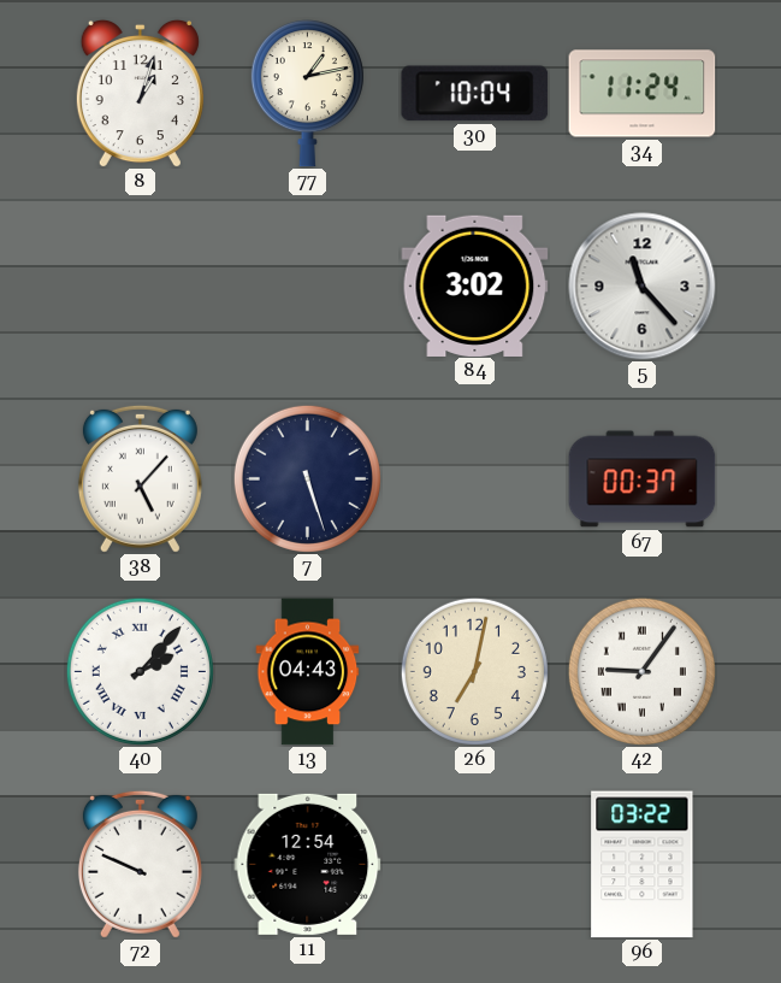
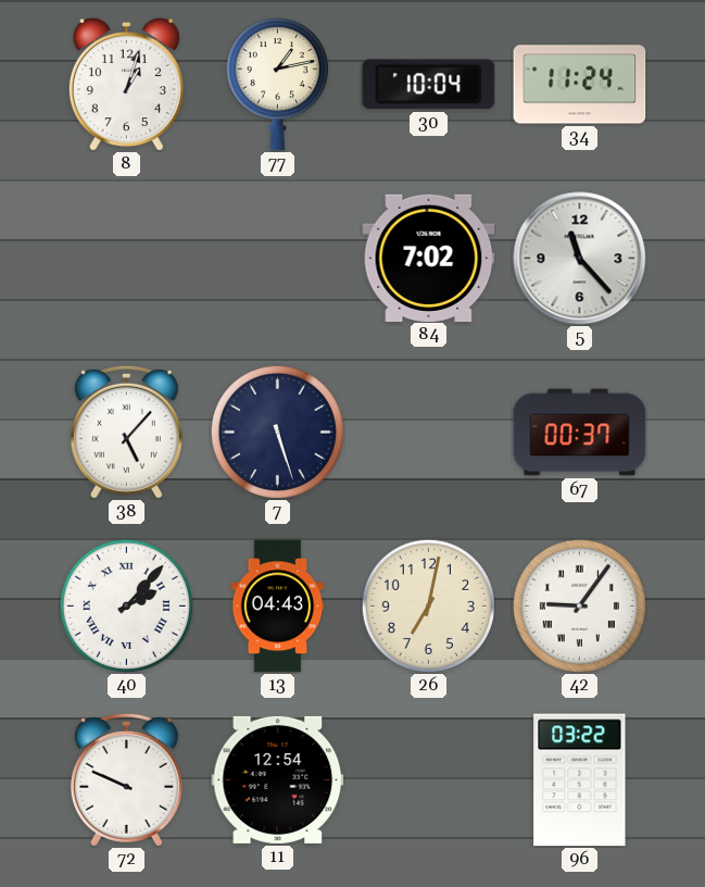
84: 3:02 -> 7:02 (429, 258)
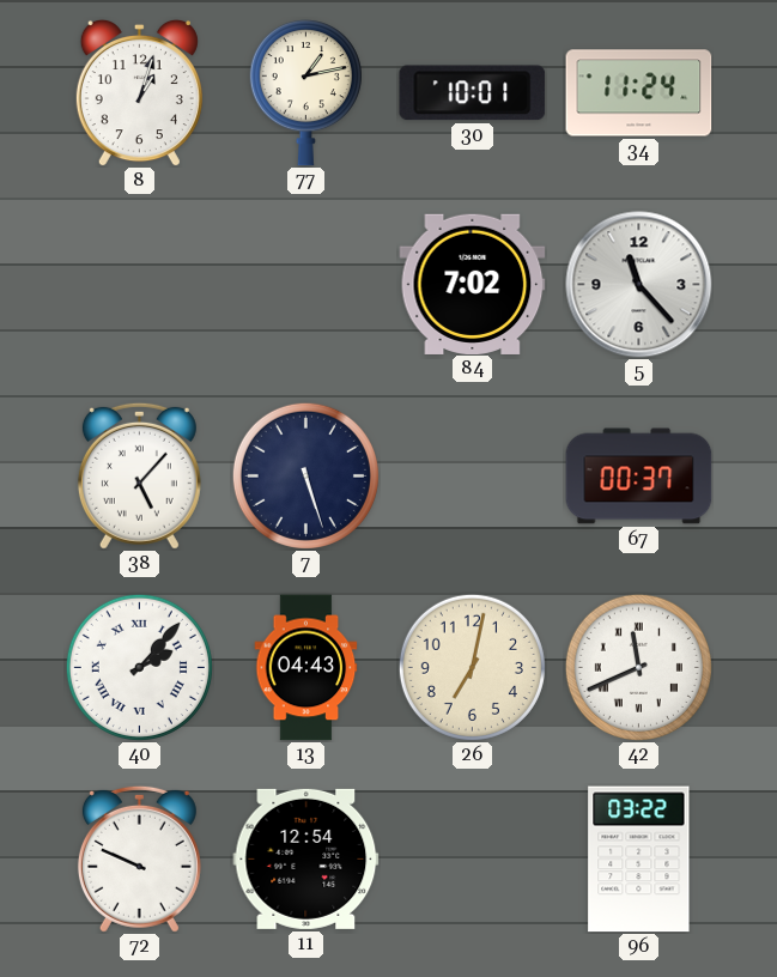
30: 10:04 -> 10:01 (473, 93)
42: 9:06 -> 11:41 (638, 667)
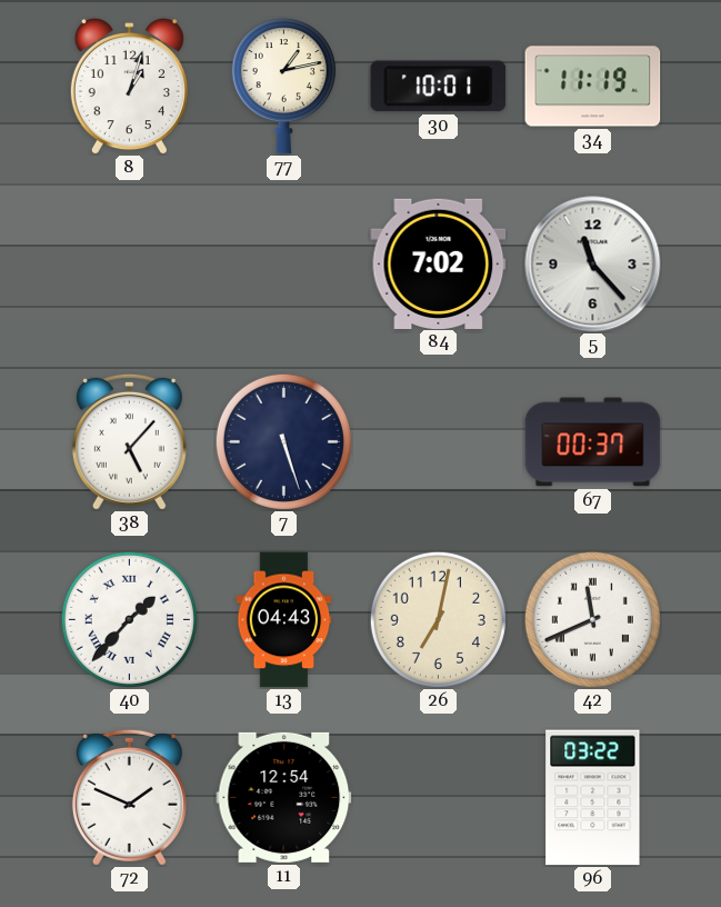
34: 11:24 -> 11:19 (593, 87)
40: 2:07 -> 1:37 (129, 619)
72: 9:49 -> 1:49 (129, 797)
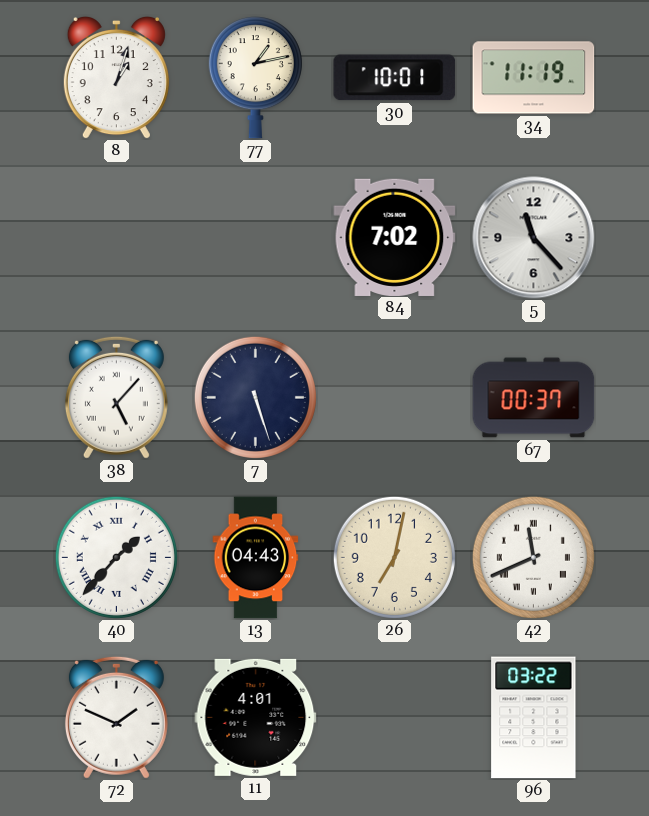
11: 12:54 -> 4:01 (256, 717)
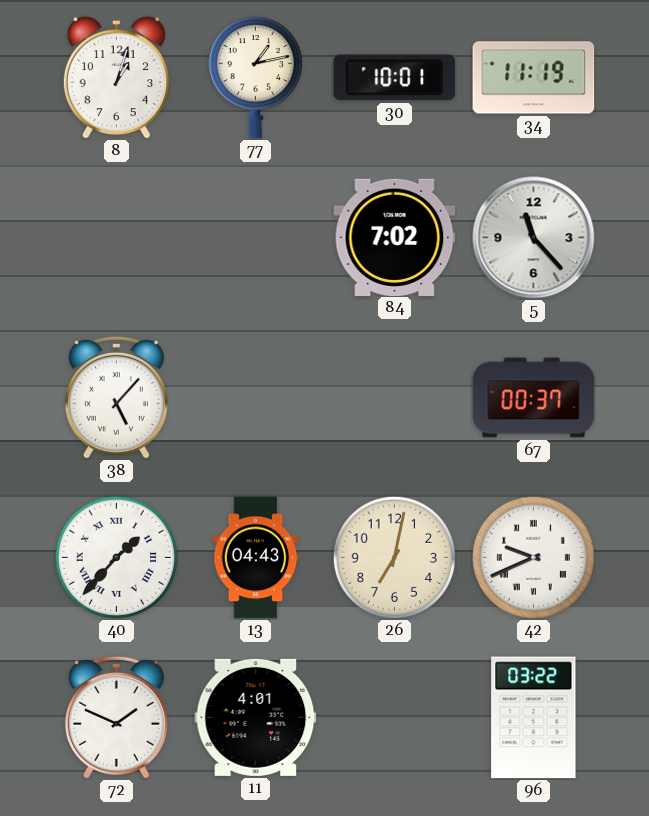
7: 5:27 -> none (255, 397)
42: 11:41 -> 9:41 (533, 557)
